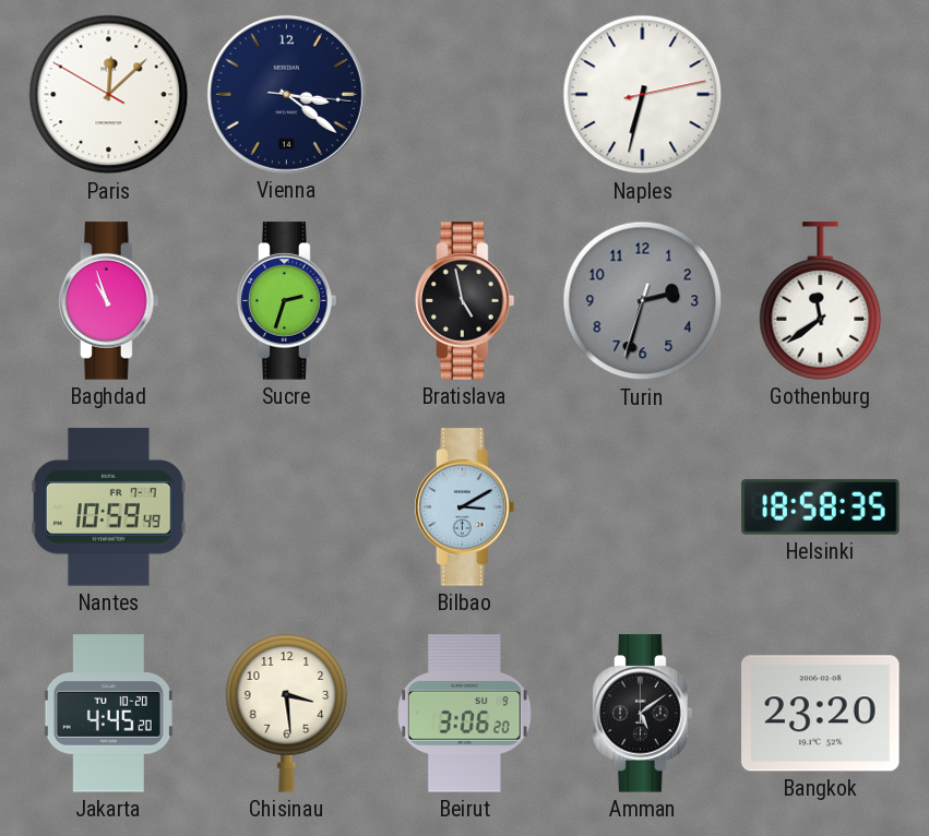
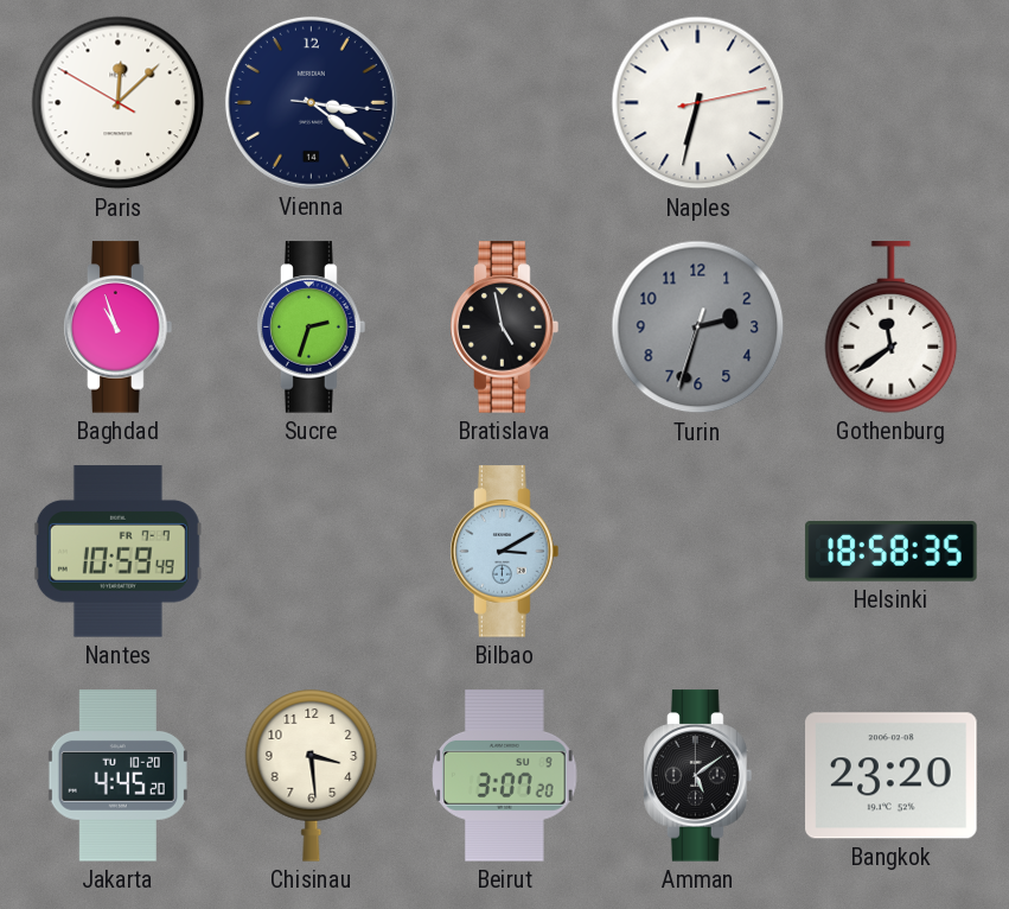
Beirut: 3:06 -> 3:07 (505, 776)
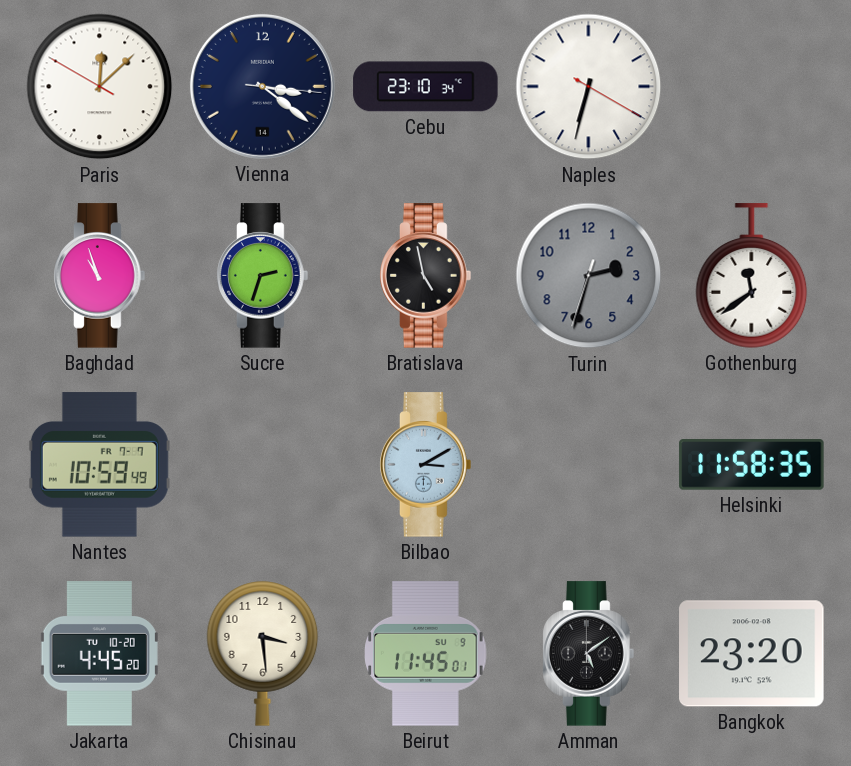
Cebu: none -> 23:10 (426, 87)
Naples: 6:32:13 -> 6:32:20 (589, 87)
Helsinki: 18:58 -> 11:58 (752, 465)
Beirut: 3:07 -> 11:45 (426, 654)
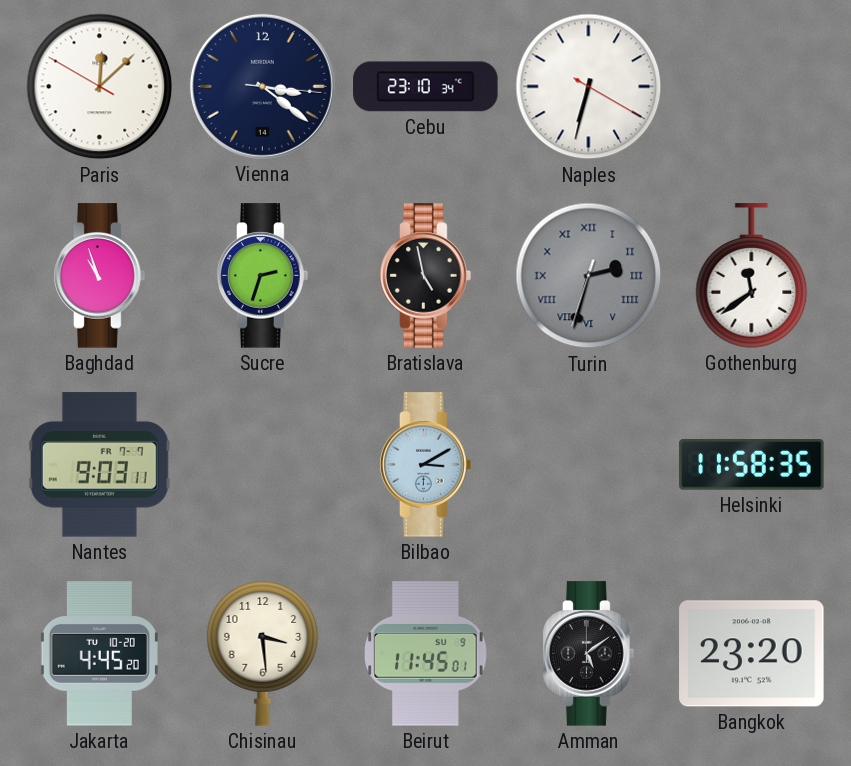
Turin numerals: Arabic -> Roman (589, 276)
Nantes: 10:59 -> 9:03 (99, 465)
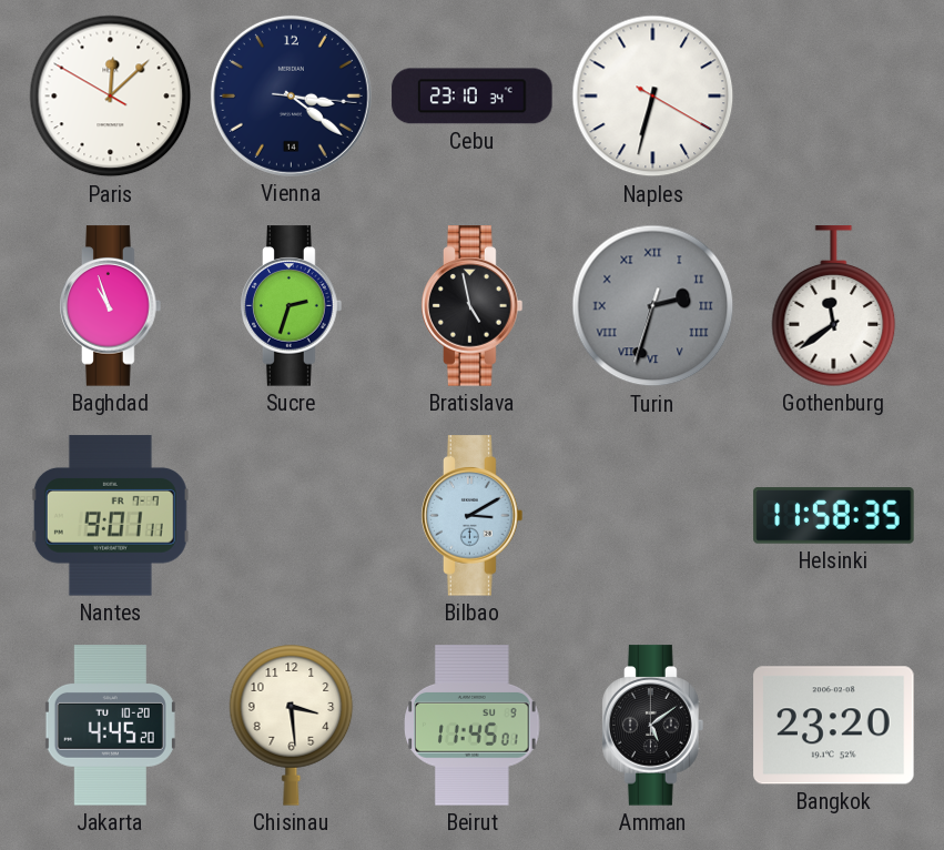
Nantes: 9:03 -> 9:01 (110, 516)
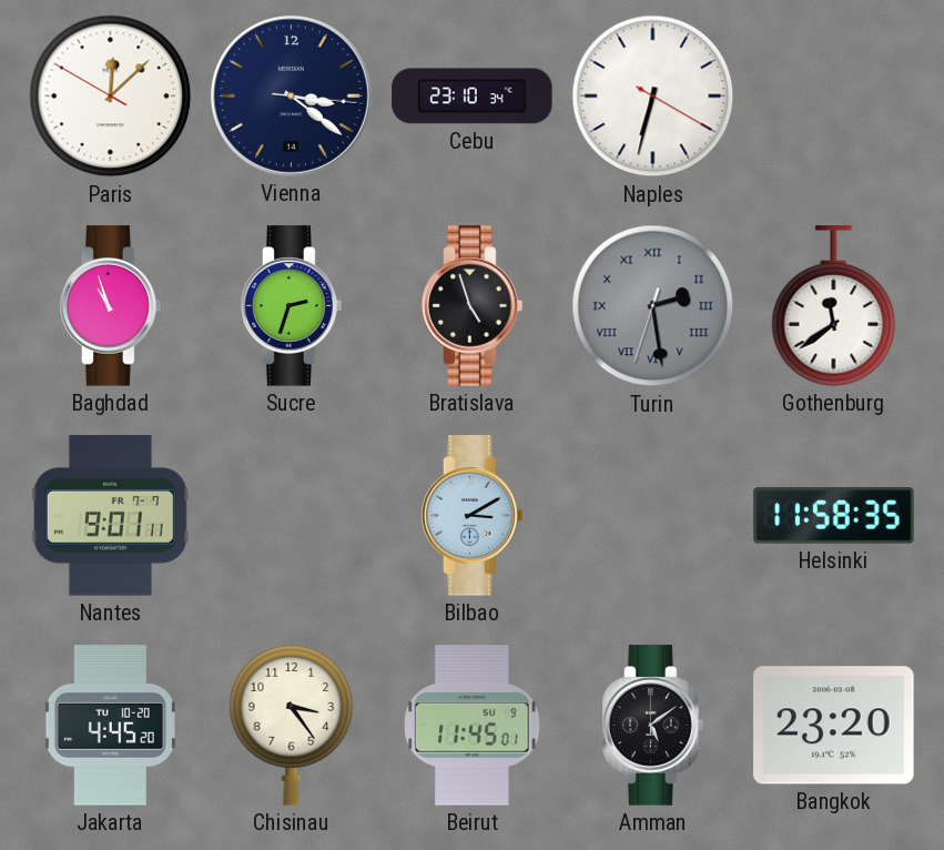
Bratislava: 4:58 -> 4:57 (473, 306)
Turin: 2:32 -> 2:28 (653, 306)
Chisinau: 3:29 -> 3:24 (292, 726)
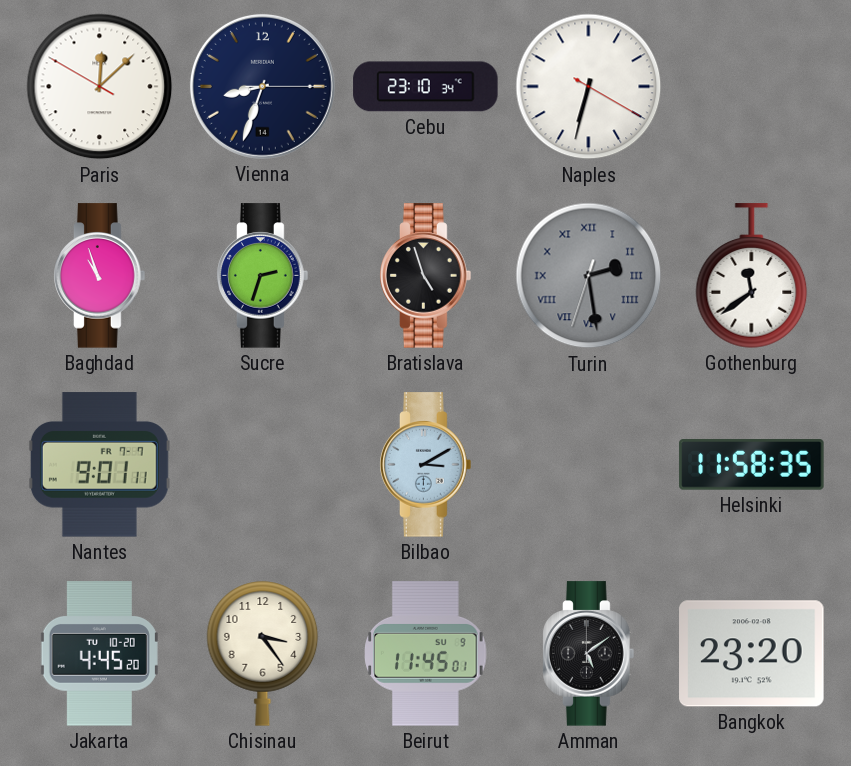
Vienna: 3:21 -> 8:33 (262, 86)
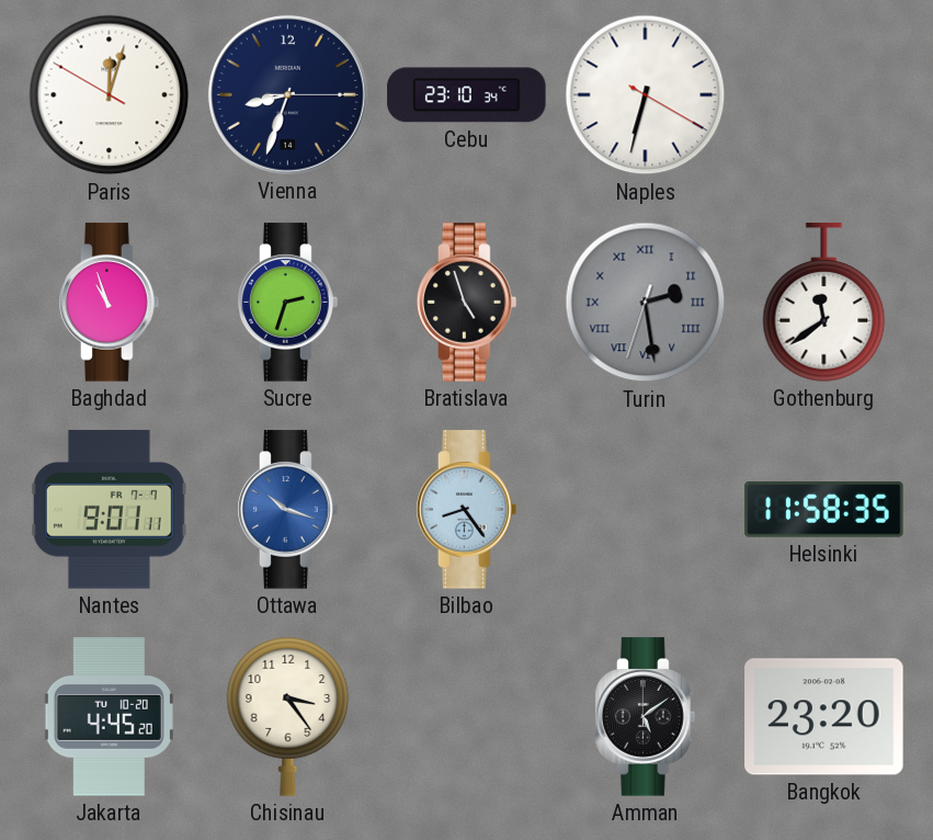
Paris: 12:07 -> 12:02 (110, 95)
Ottawa: none -> 10:18 (288, 510)
Bilbao: 3:10 -> 8:24 (467, 510)
Beirut: 11:45 -> none (426, 654)
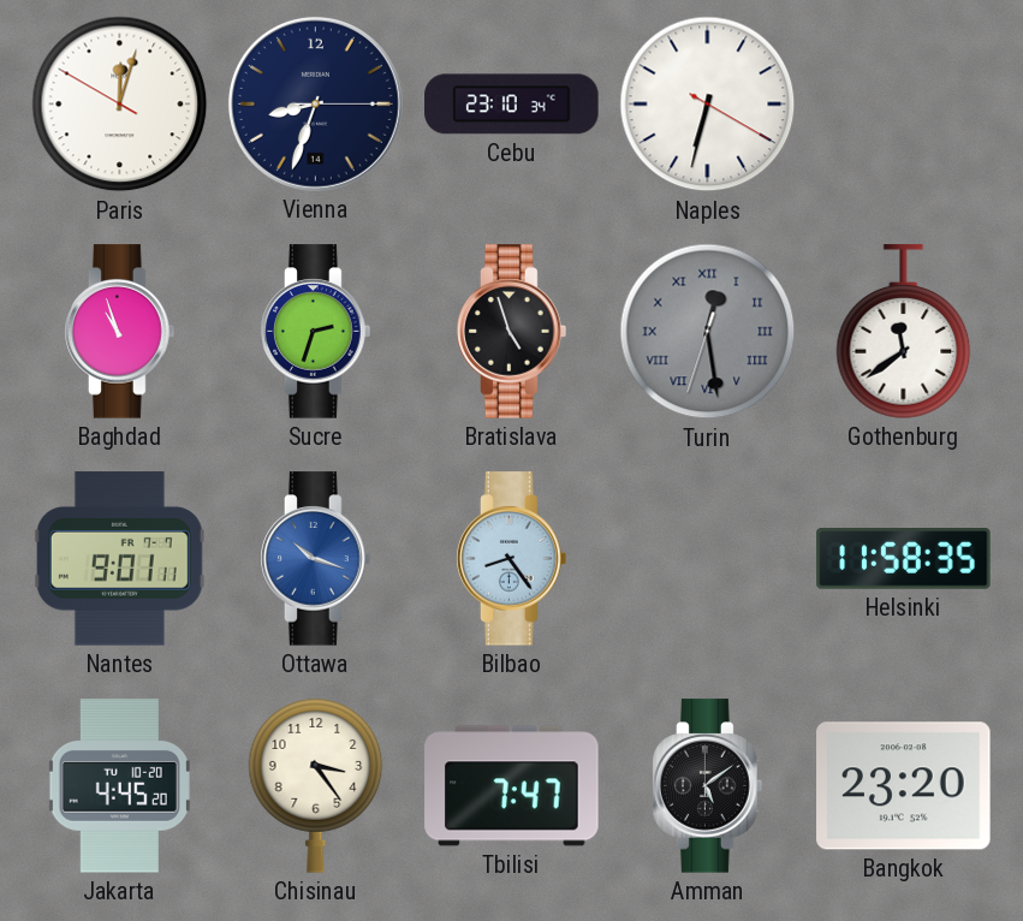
Turin: 2:28 -> 12:28 (708, 332)
Tbilisi: none -> 7:47 (512, 786)
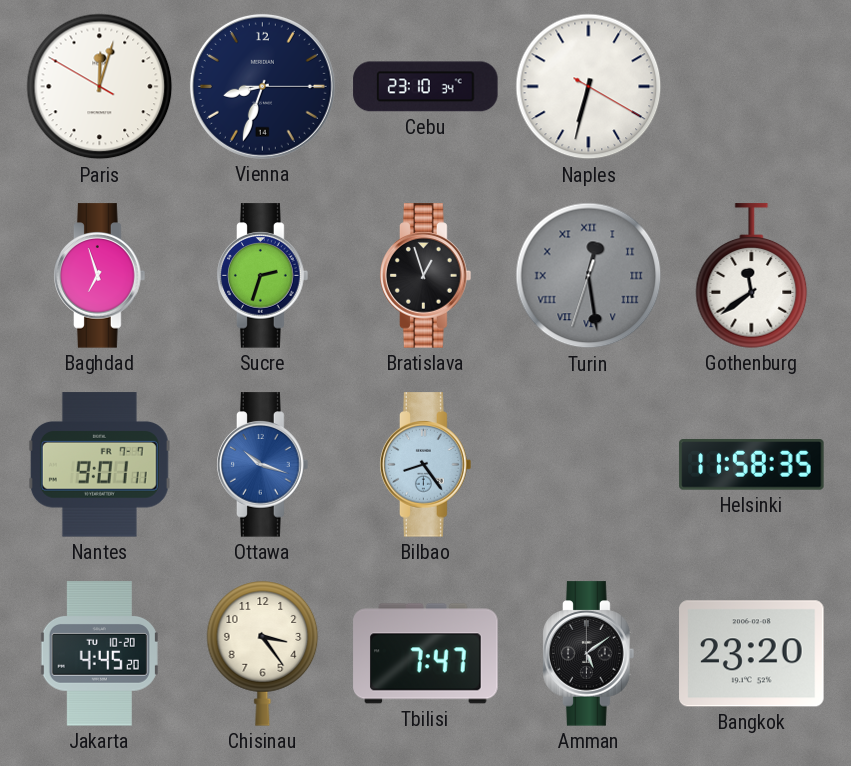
Baghdad: 10:57 -> 6:57 (100, 276)
Bratislava: 4:57 -> 12:57 (426, 276)
